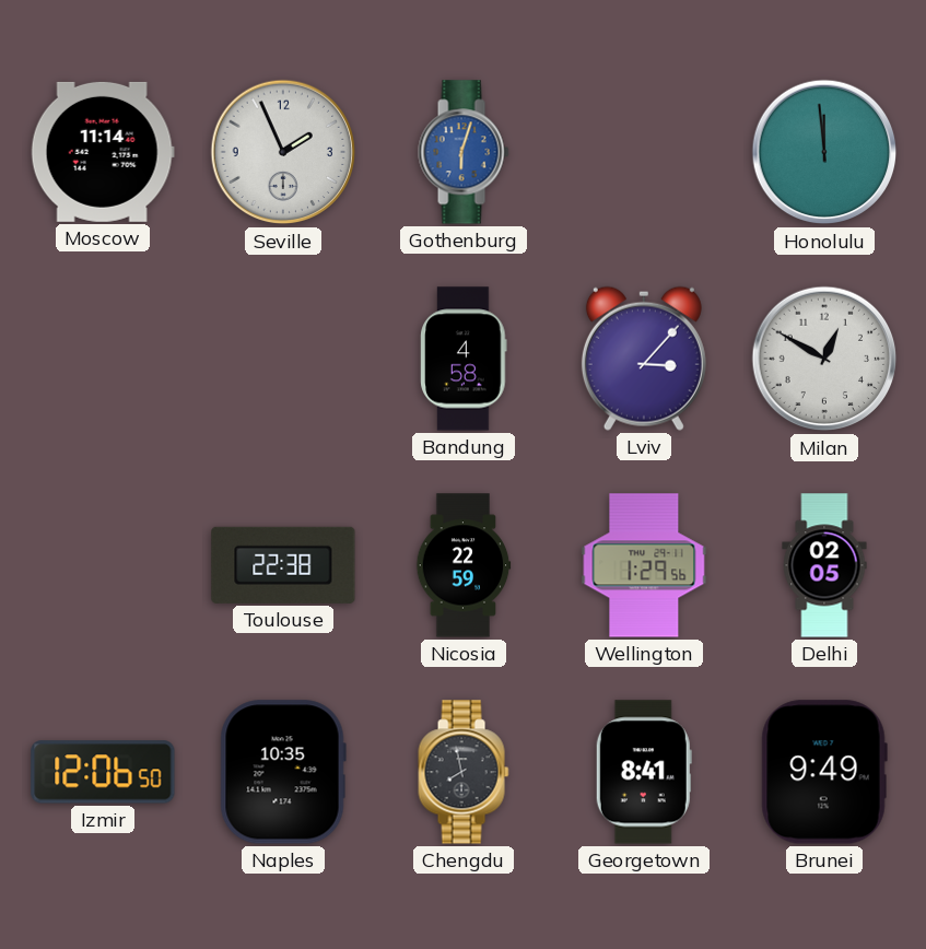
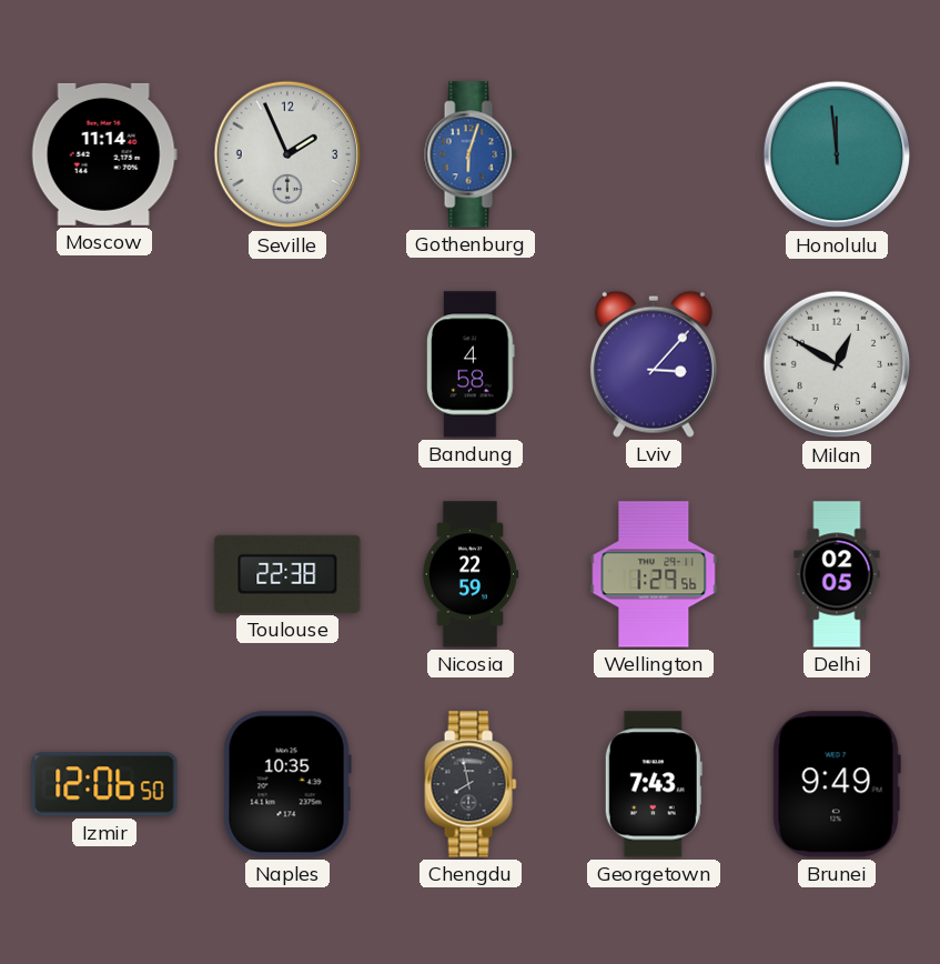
Georgetown: 8:41 -> 7:43 (654, 784)
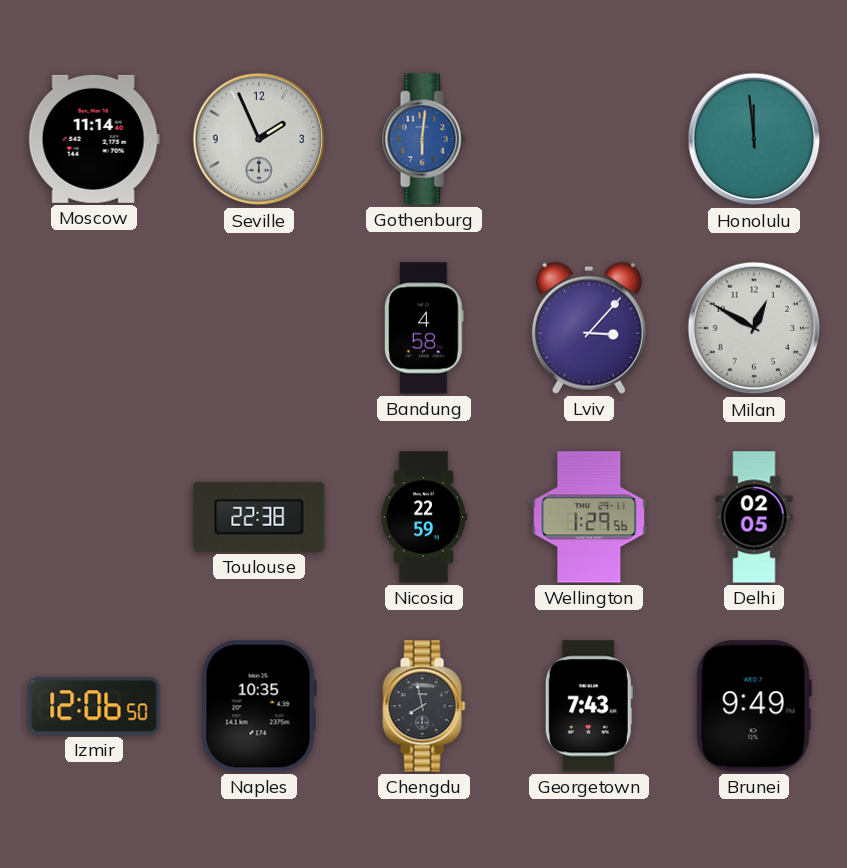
Gothenburg: 6:03 -> 6:01 (424, 139)
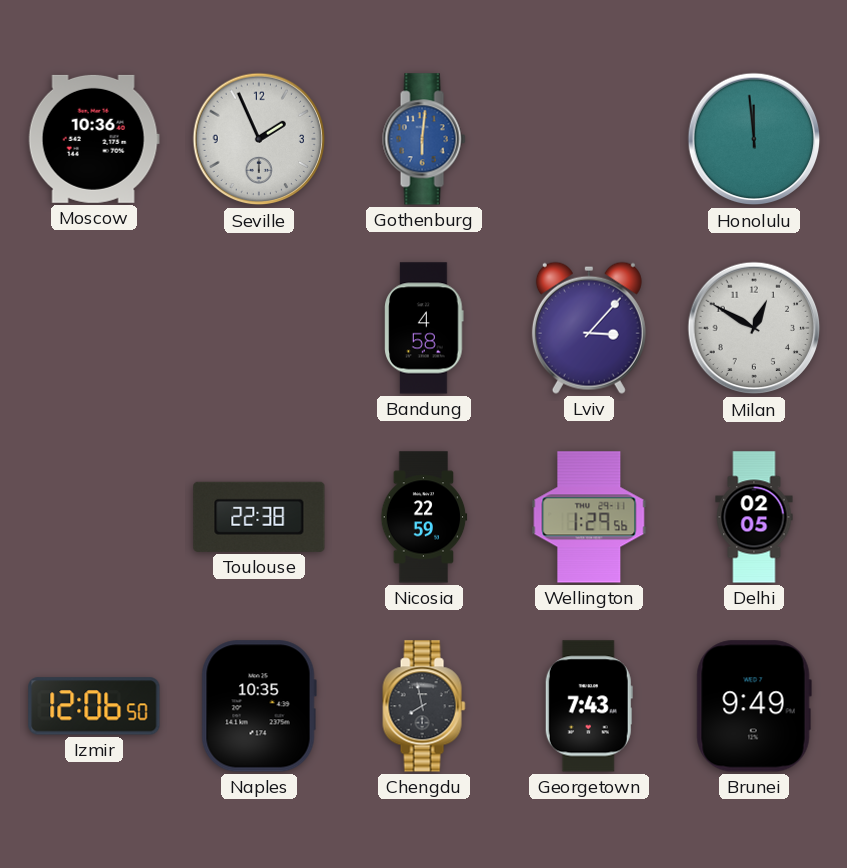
Moscow: 11:14 -> 10:36 (94, 139)
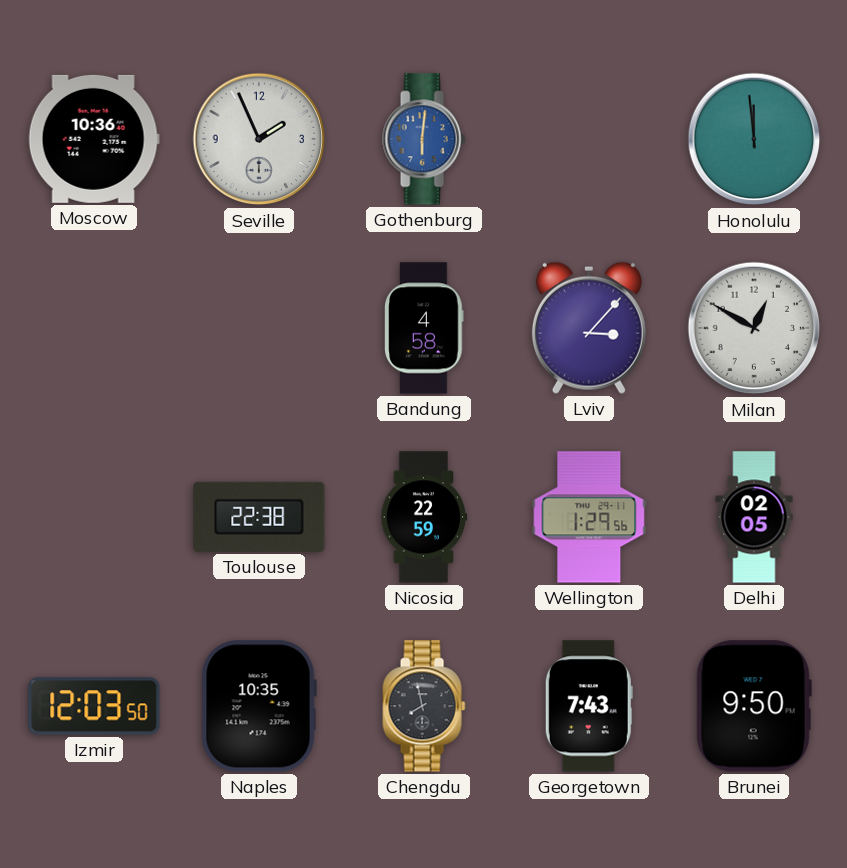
Izmir: 12:06 -> 12:03 (94, 706)
Brunei: 9:49 -> 9:50 (754, 706)
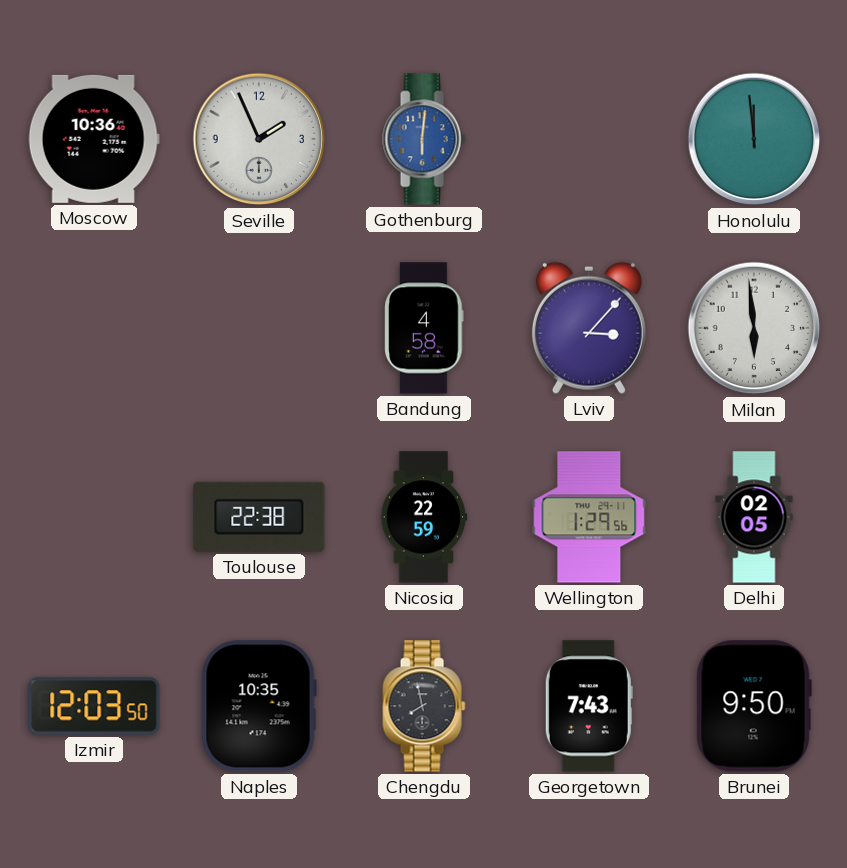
Milan: 12:50 -> 5:59 (754, 328)
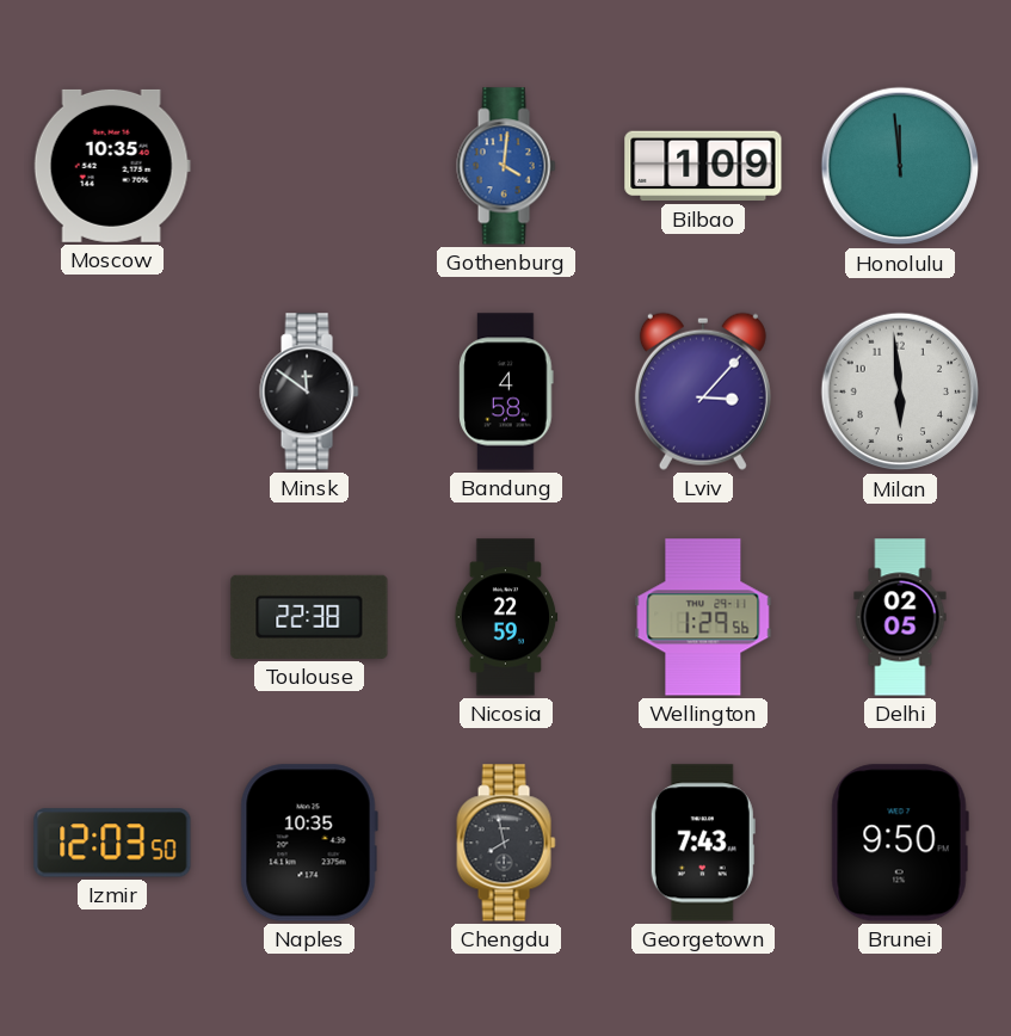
Moscow: 10:36 -> 10:35 (112, 166)
Seville: 1:56 -> none (259, 139)
Gothenburg: 6:01 -> 4:01 (506, 166)
Bilbao: none -> 1:09 (703, 166)
Minsk: none -> 11:51 (309, 391)
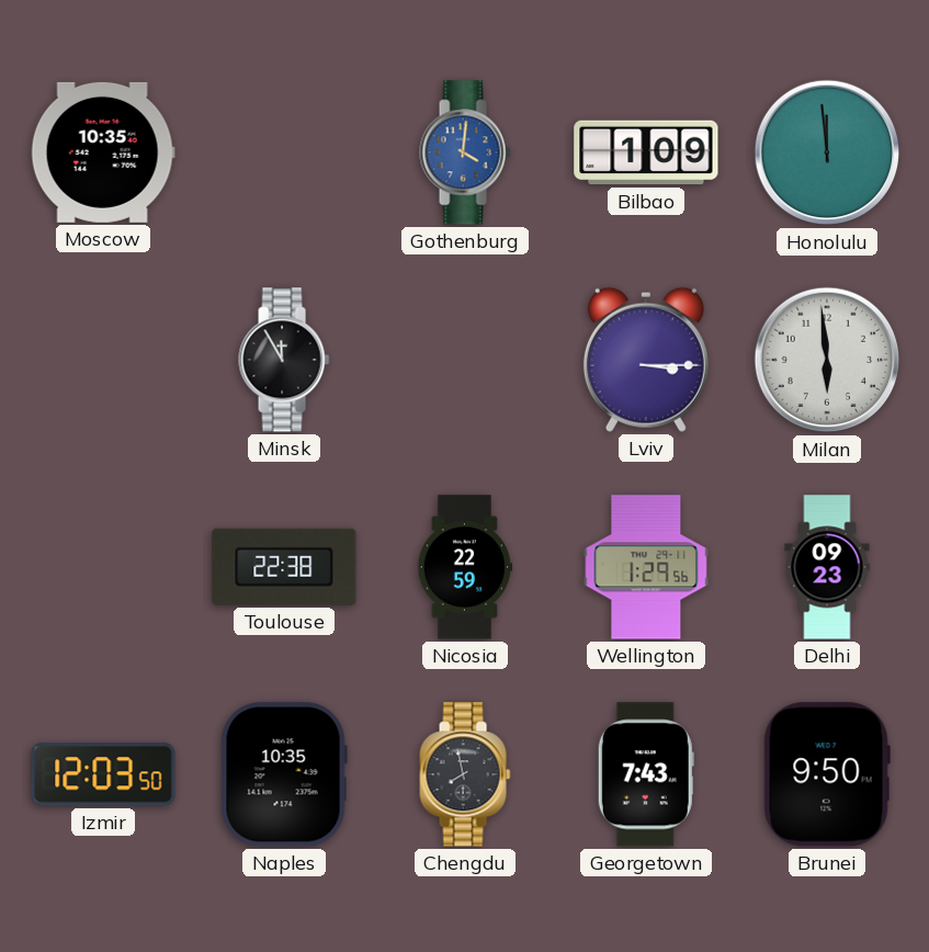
Minsk: 11:51 -> 11:55 (284, 360)
Bandung: 4:58 -> none (506, 391)
Lviv: 3:07 -> 3:15 (646, 360)
Delhi: 02:05 -> 09:23 (827, 567)
